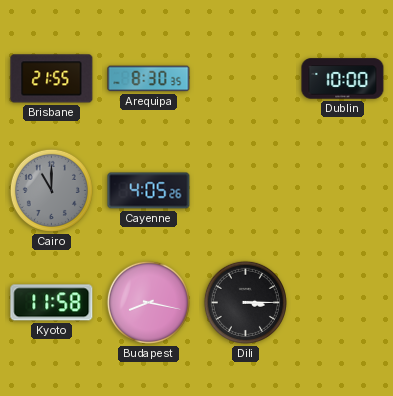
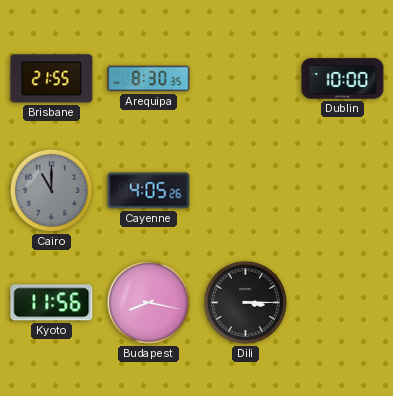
Kyoto: 11:58 -> 11:56 (52, 303)
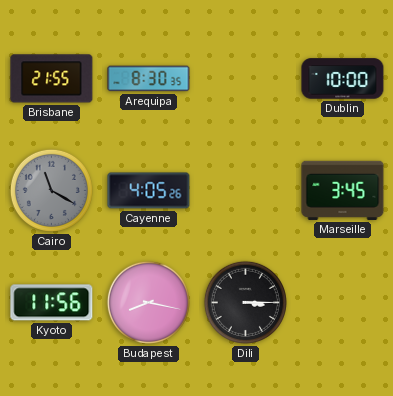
Cairo: 11:00 -> 11:20 (51, 190)
Marseille: none -> 3:45 (343, 190)
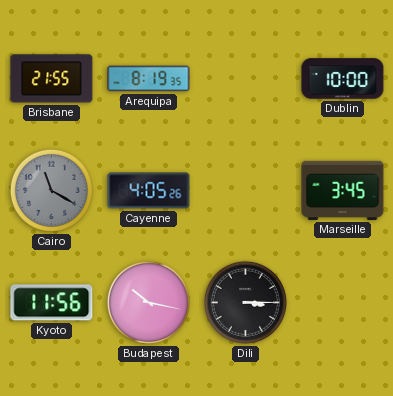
Arequipa: 8:30 -> 8:19 (149, 79)
Budapest: 8:17 -> 10:17 (148, 302)
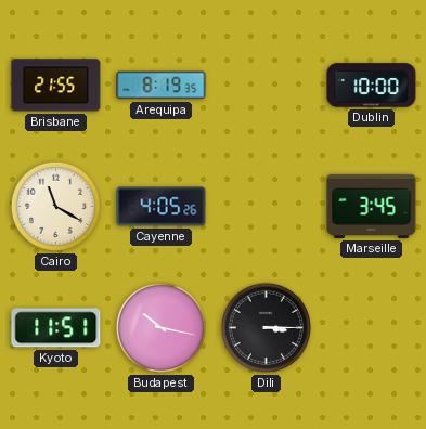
Cairo dial: grey -> cream (55, 206)
Kyoto: 11:56 -> 11:51 (56, 328)
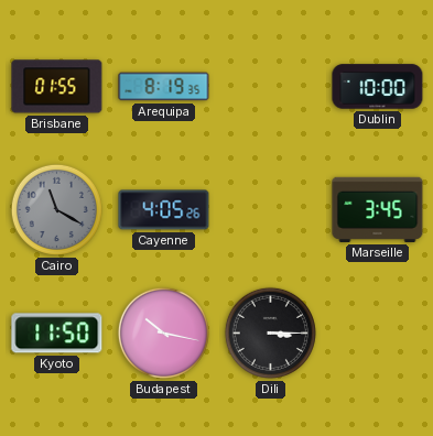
Brisbane: 21:55 -> 01:55 (57, 87)
Cairo dial: cream -> grey (56, 209)
Kyoto: 11:51 -> 11:50 (57, 334)
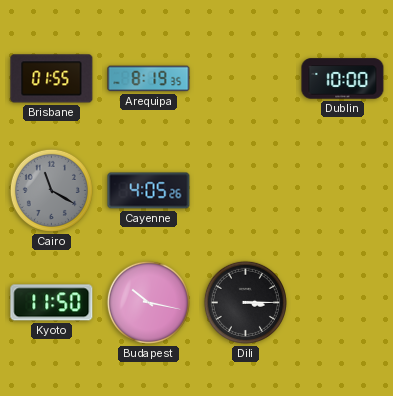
Marseille: 3:45 -> none (378, 209)
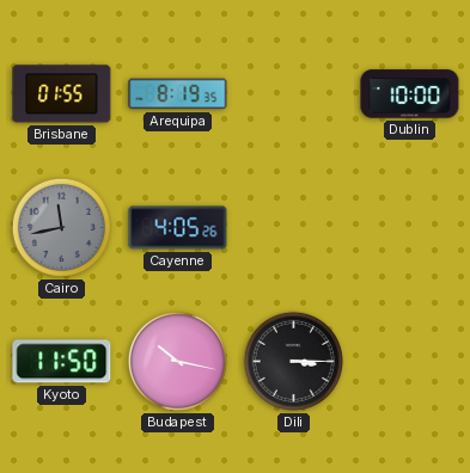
Cairo: 11:20 -> 11:43 (61, 227)
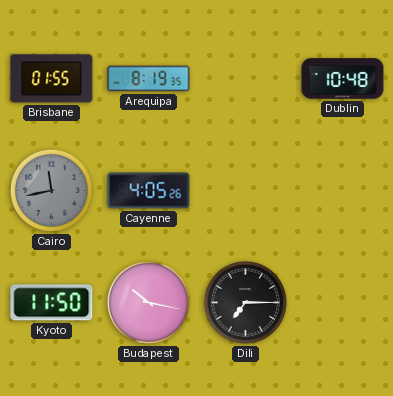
Dublin: 10:00 -> 10:48 (343, 79)
Dili: 3:15 -> 7:15 (245, 302)
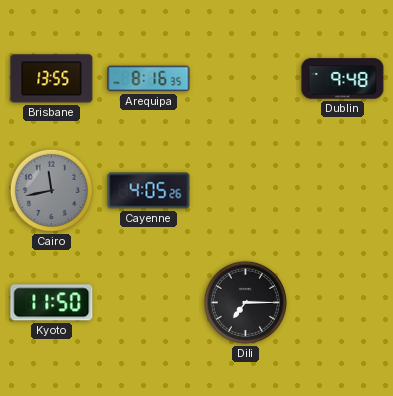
Brisbane: 01:55 -> 13:55 (52, 79)
Arequipa: 8:19 -> 8:16 (149, 79)
Dublin: 10:48 -> 9:48 (343, 79)
Budapest: 10:17 -> none (148, 302)
